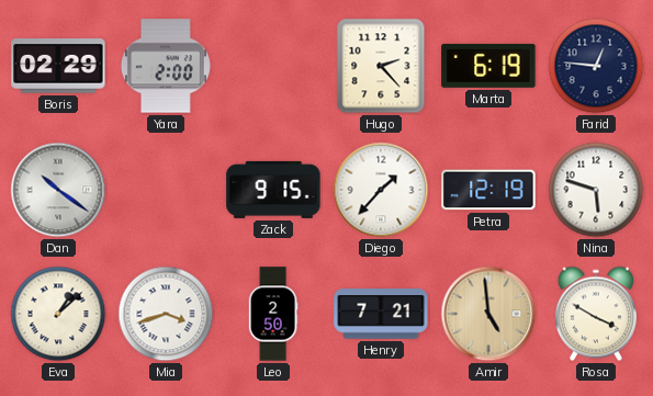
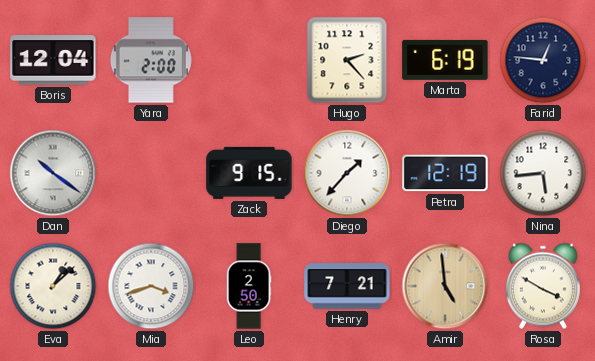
Boris: 02:29 -> 12:04 (53, 60)
Nina: 5:48 -> 5:44 (543, 173)
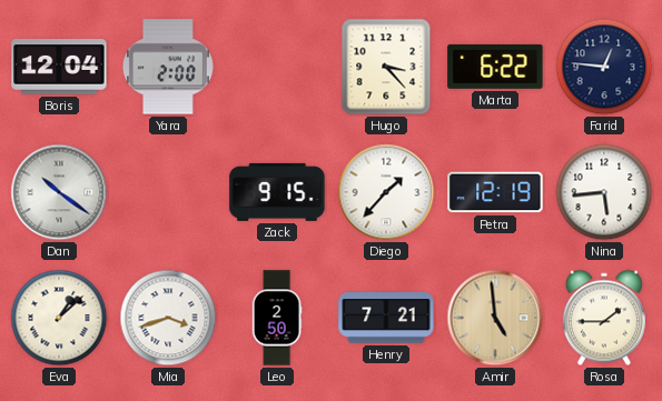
Hugo: 2:23 -> 3:23 (386, 67)
Marta: 6:19 -> 6:22 (495, 67)
Rosa: 3:50 -> 1:45 (604, 318)
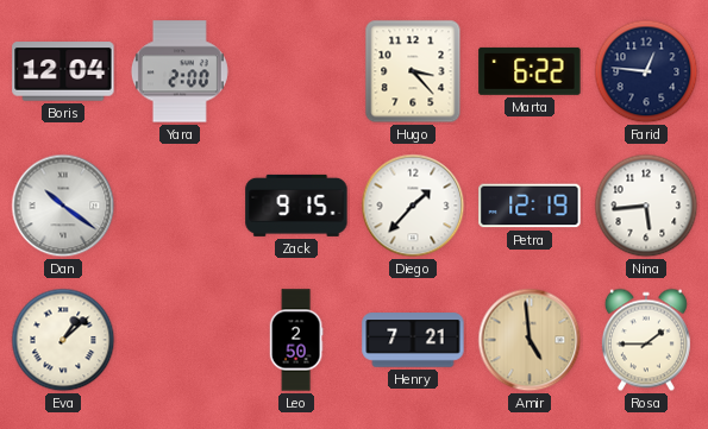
Mia: 3:42 -> none (168, 318)
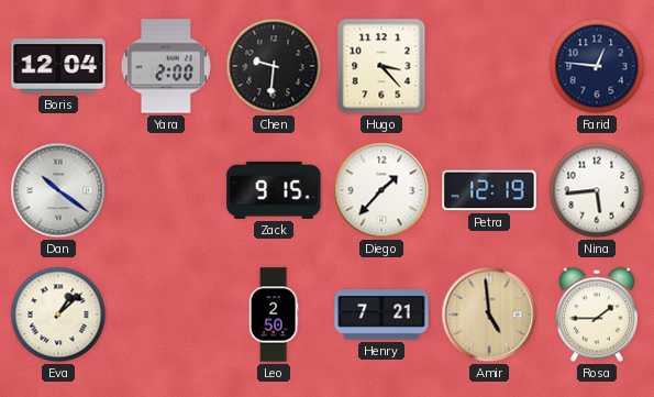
Chen: none -> 9:31 (274, 66)
Marta: 6:22 -> none (530, 71)
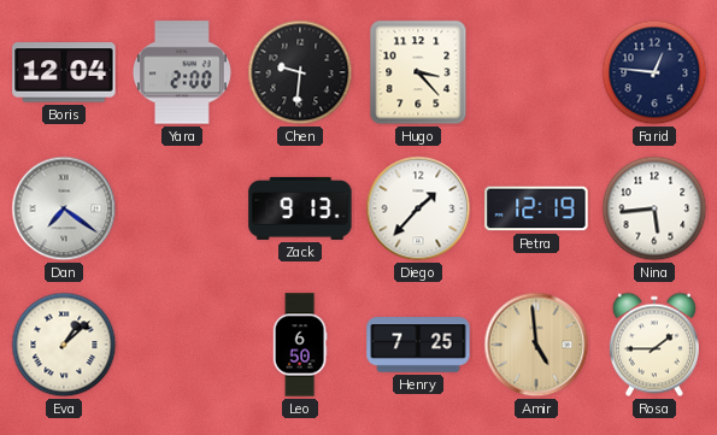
Dan: 10:21 -> 7:21 (64, 208)
Zack: 9:15 -> 9:13 (300, 208)
Leo: 2:50 -> 6:50 (300, 345)
Henry: 7:21 -> 7:25 (418, 345)
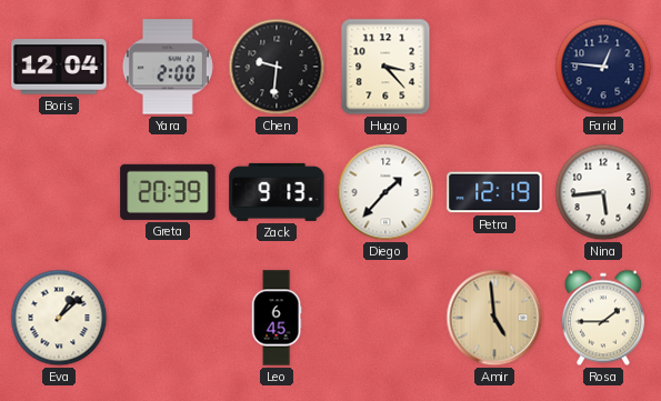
Dan: 7:21 -> none (64, 208)
Greta: none -> 20:39 (168, 192)
Leo: 6:50 -> 6:45 (277, 318)
Henry: 7:25 -> none (418, 345)
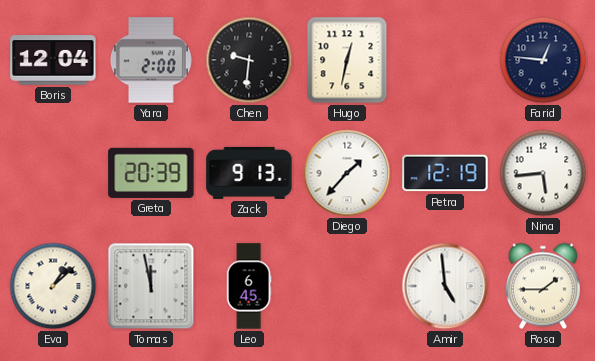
Hugo: 3:23 -> 12:32 (347, 60)
Tomas: none -> 11:58 (151, 286)
Amir dial: champagne -> white (445, 286)
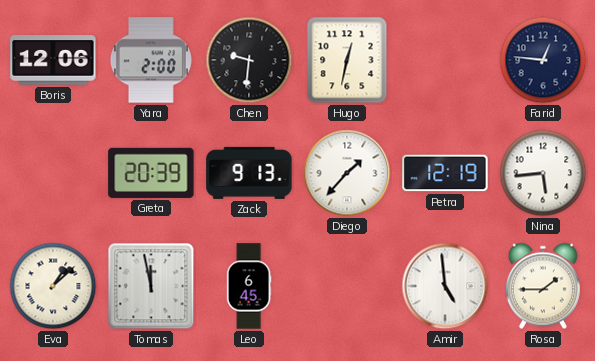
Boris: 12:04 -> 12:06 (53, 60)
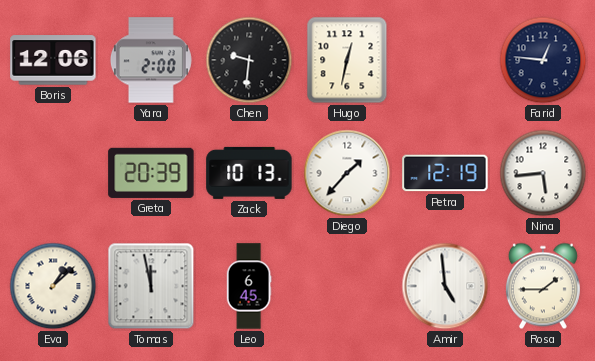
Zack: 9:13 -> 10:13 (249, 173)
